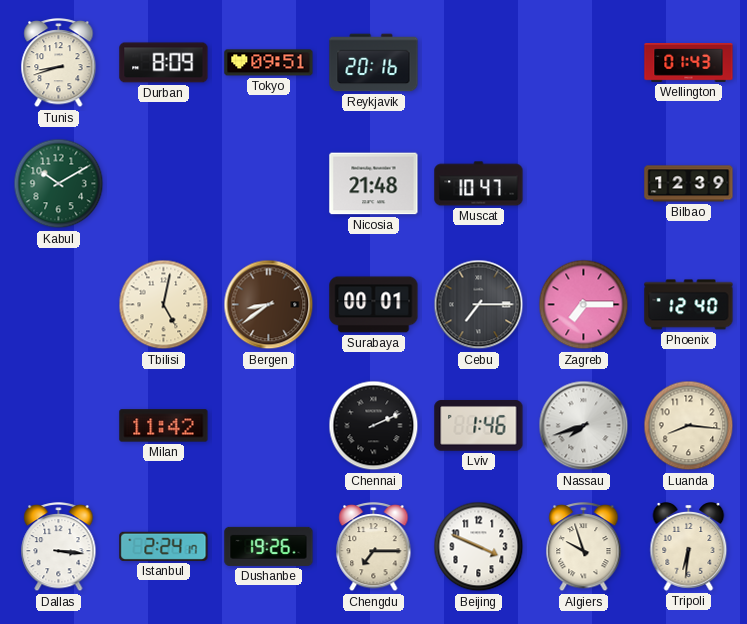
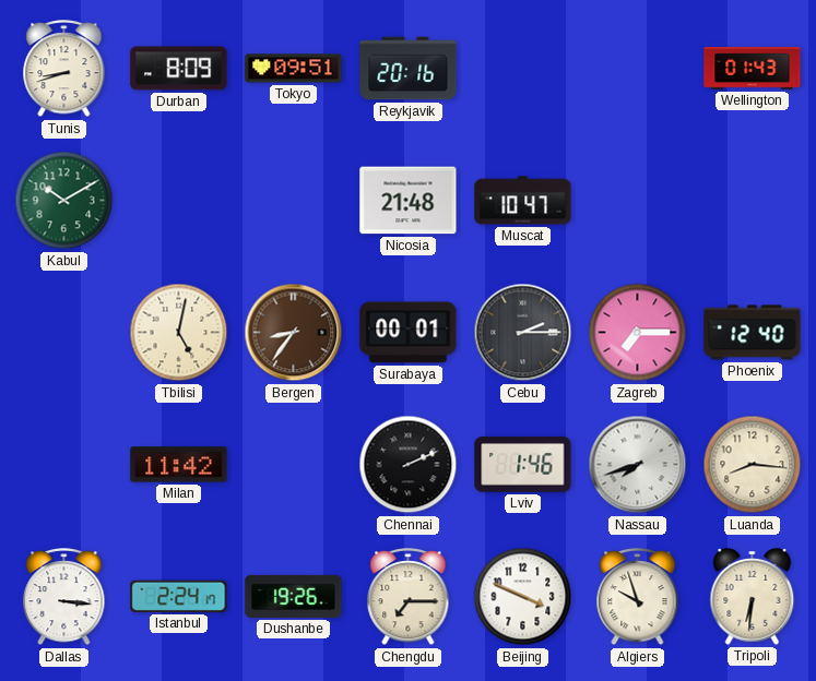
Bilbao: 12:39 -> none (689, 184)
Bergen: 8:39 -> 8:36 (294, 333)
Cebu: 7:15 -> 2:15 (523, 333)
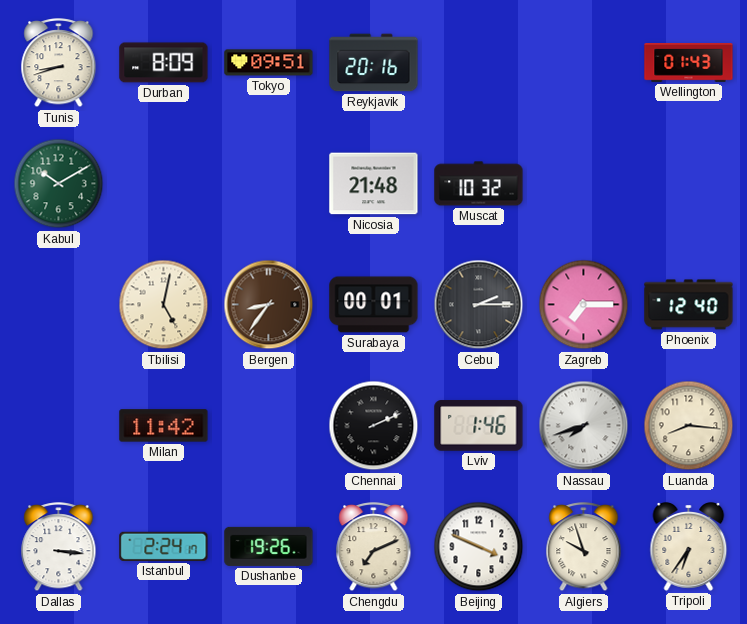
Muscat: 10:47 -> 10:32 (479, 184)
Chengdu: 7:15 -> 7:11 (374, 547)
Tripoli: 6:31 -> 6:36 (689, 547)
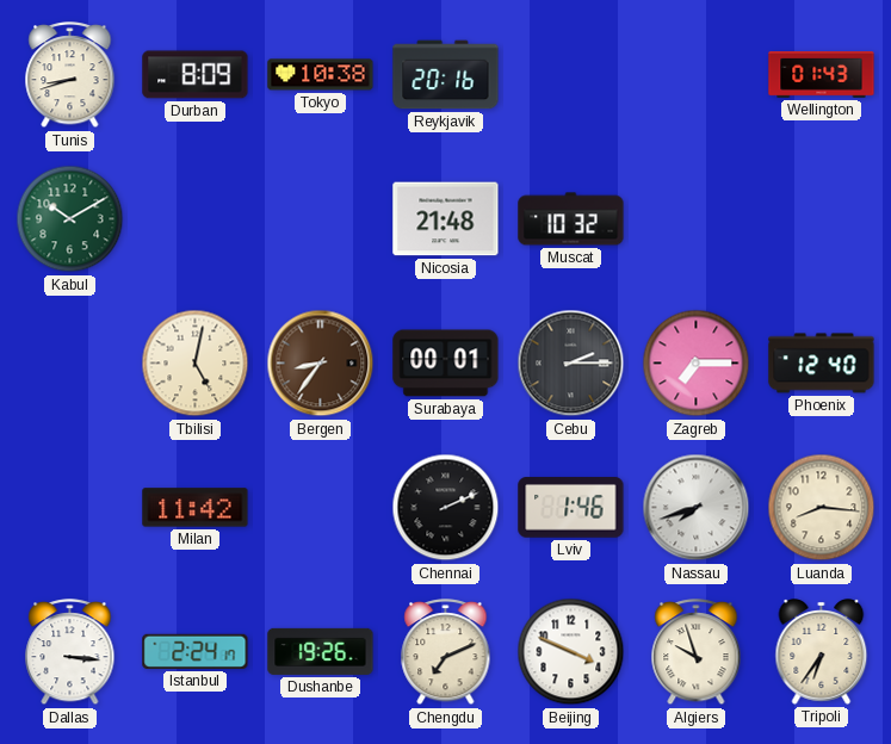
Tokyo: 09:51 -> 10:38 (321, 75)
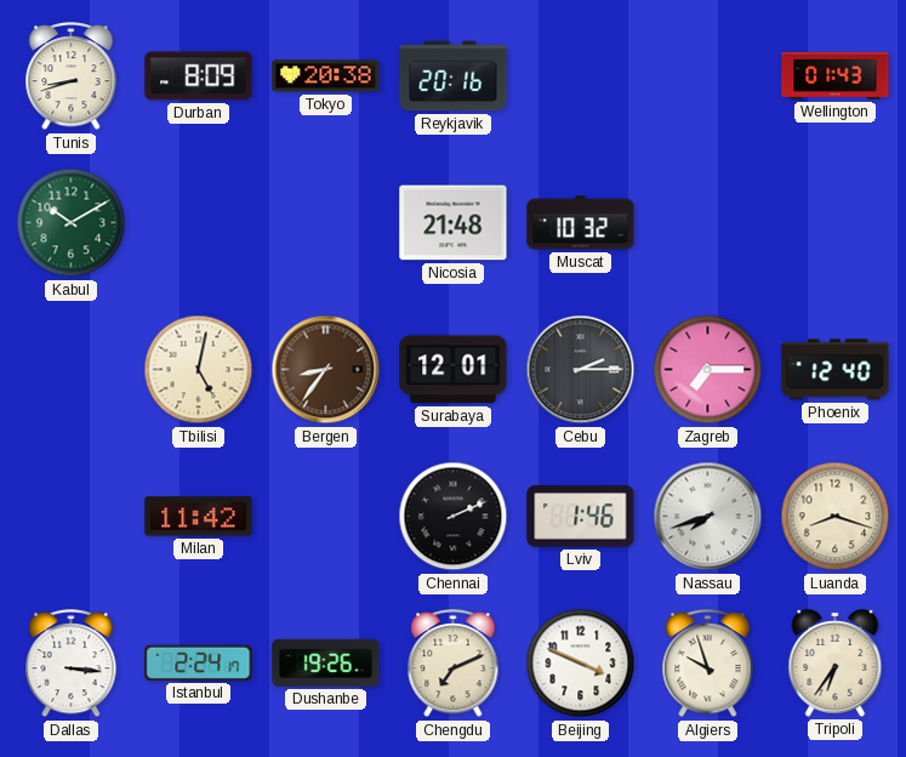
Tokyo: 10:38 -> 20:38 (326, 76)
Surabaya: 00:01 -> 12:01 (454, 370)
Luanda: 8:16 -> 8:18 (836, 517)
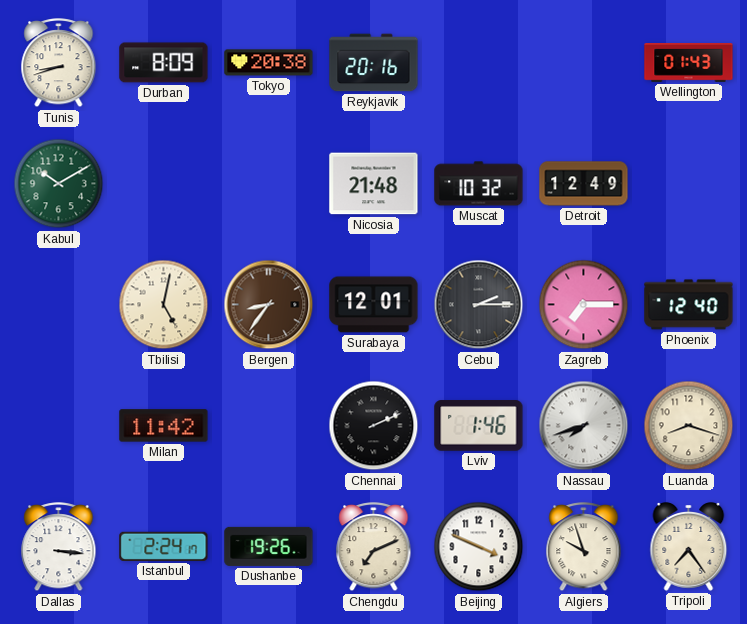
Detroit: none -> 12:49 (584, 184)
Tripoli: 6:36 -> 7:24 (689, 547)
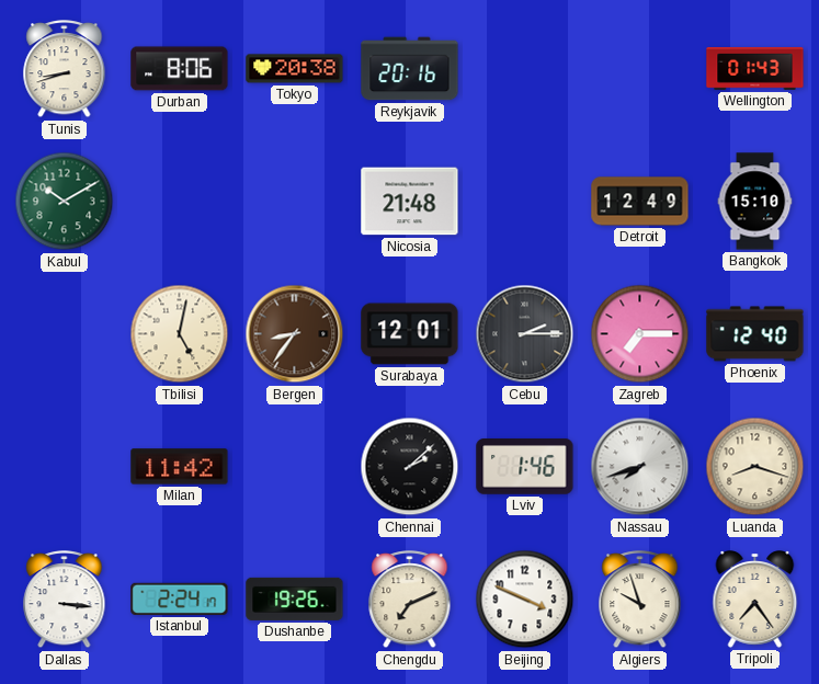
Durban: 8:09 -> 8:06 (180, 69)
Muscat: 10:32 -> none (479, 184)
Bangkok: none -> 15:10 (755, 202)
Chennai: 2:11 -> 2:08 (410, 467)
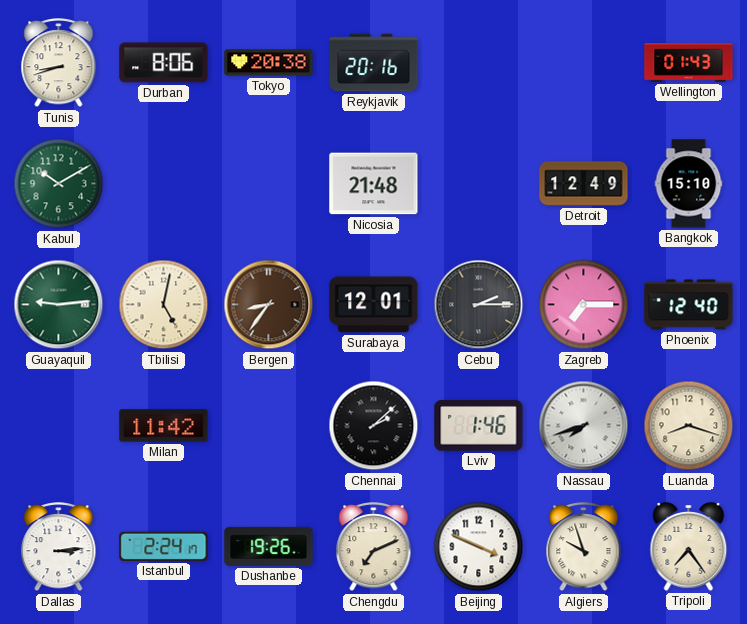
Guayaquil: none -> 9:14 (59, 305)
Dallas: 3:16 -> 3:14 (59, 547)
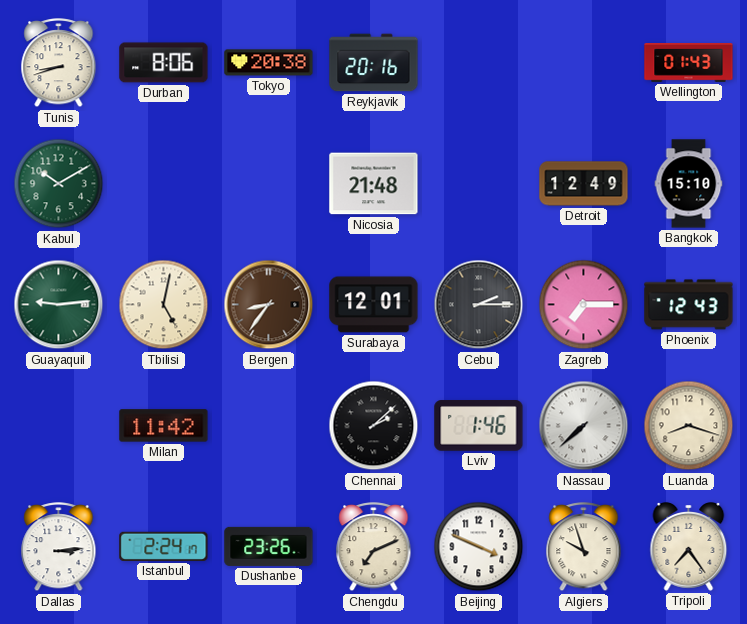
Phoenix: 12:40 -> 12:43 (689, 305)
Nassau: 7:42 -> 7:38 (584, 426)
Dushanbe: 19:26 -> 23:26 (269, 546)
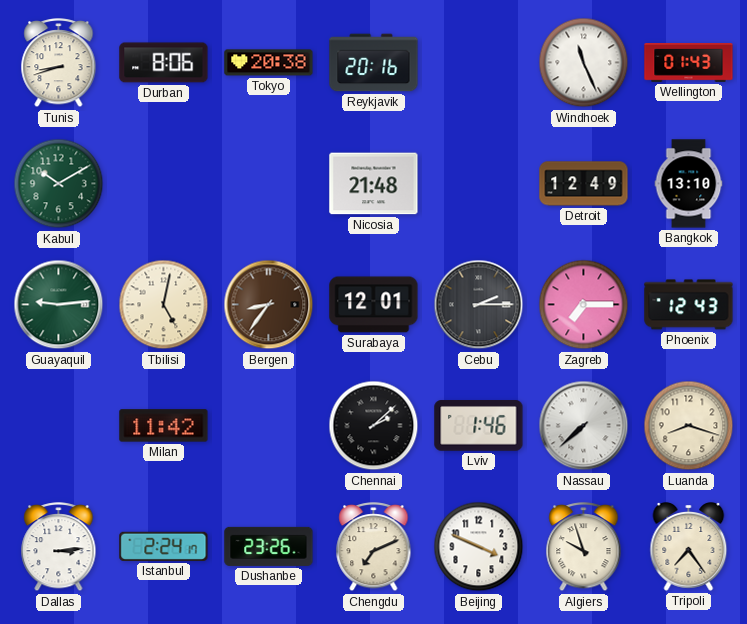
Windhoek: none -> 11:26 (584, 63)
Bangkok: 15:10 -> 13:10 (689, 184)
